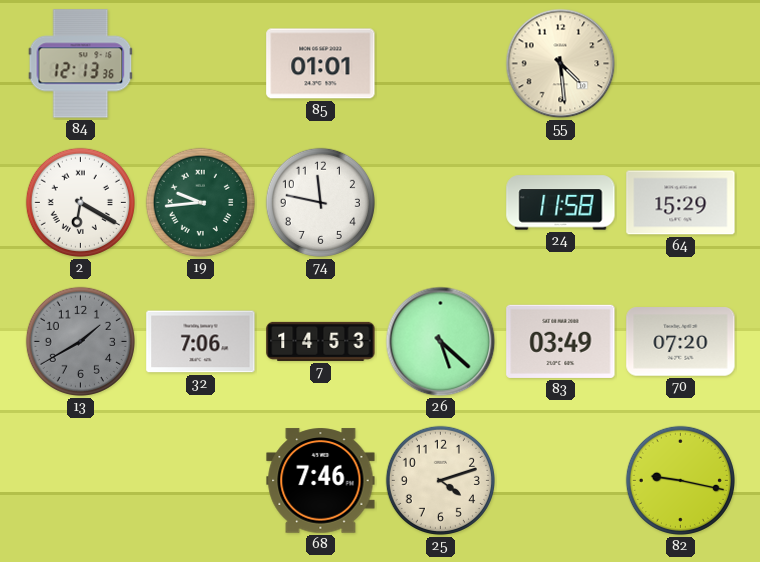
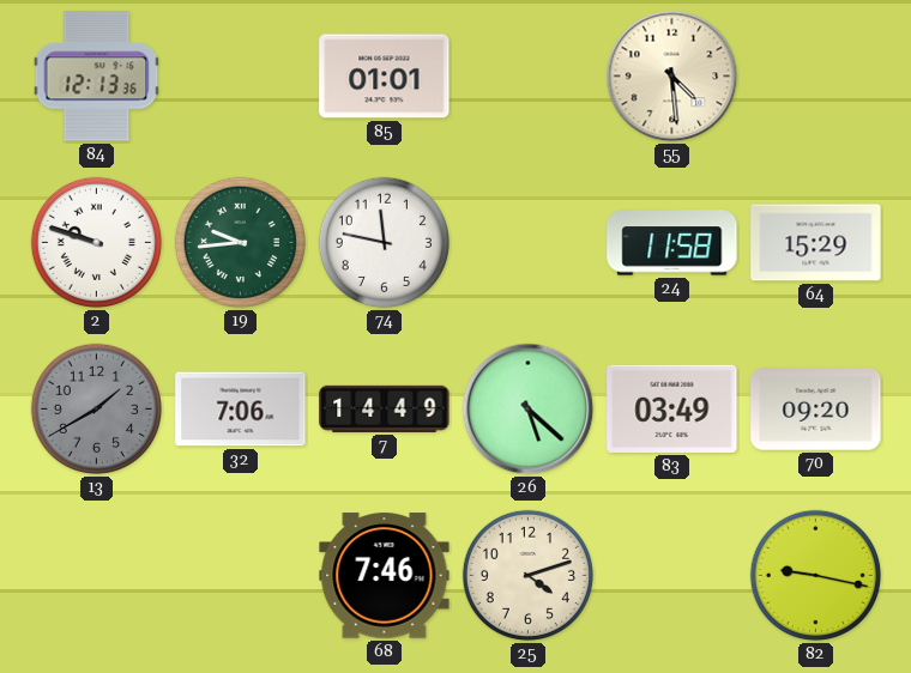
2: 6:20 -> 9:48 (96, 242)
7: 14:53 -> 14:49 (385, 408)
70: 07:20 -> 09:20 (816, 410)
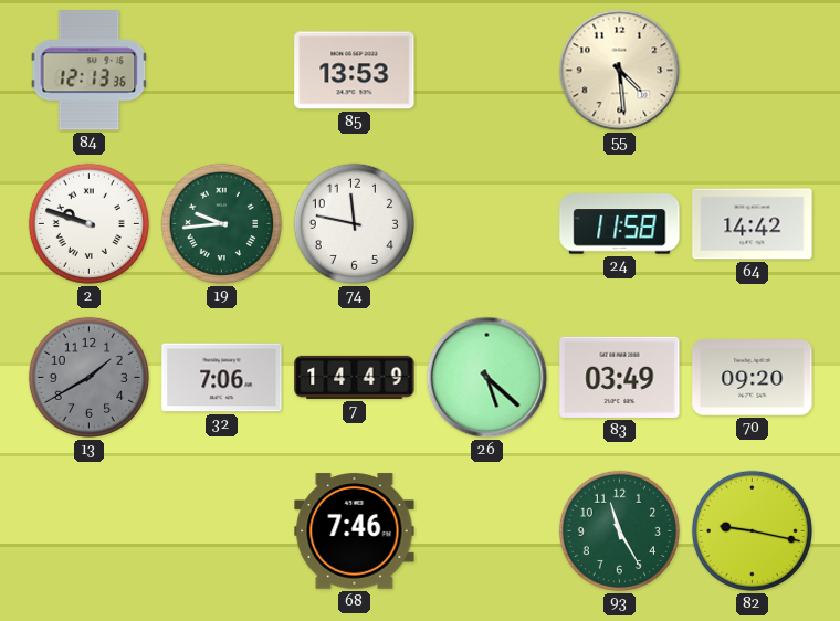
85: 01:01 -> 13:53 (355, 71)
64: 15:29 -> 14:42 (753, 224)
25: 4:12 -> none (527, 575)
93: none -> 11:25 (619, 530)
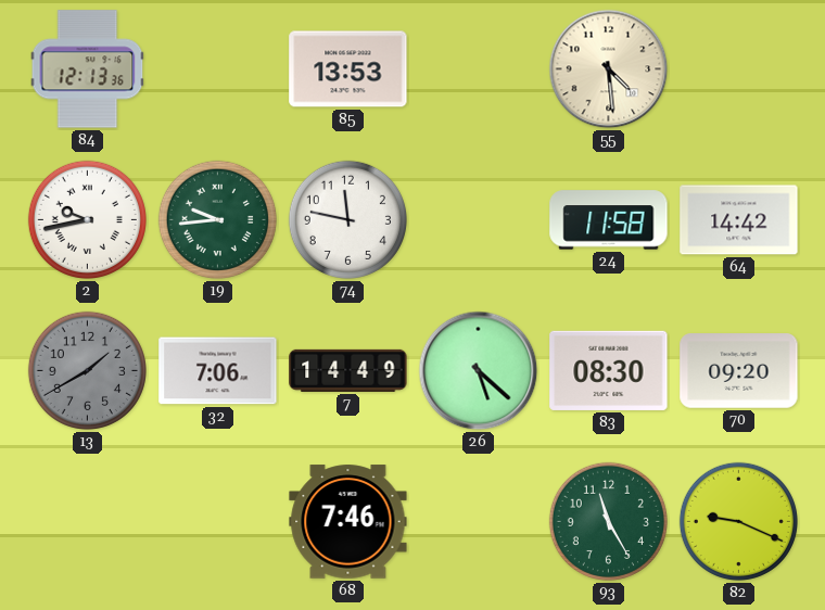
2: 9:48 -> 9:43 (87, 219)
83: 03:49 -> 08:30 (609, 370)
82: 9:17 -> 9:19 (738, 521)
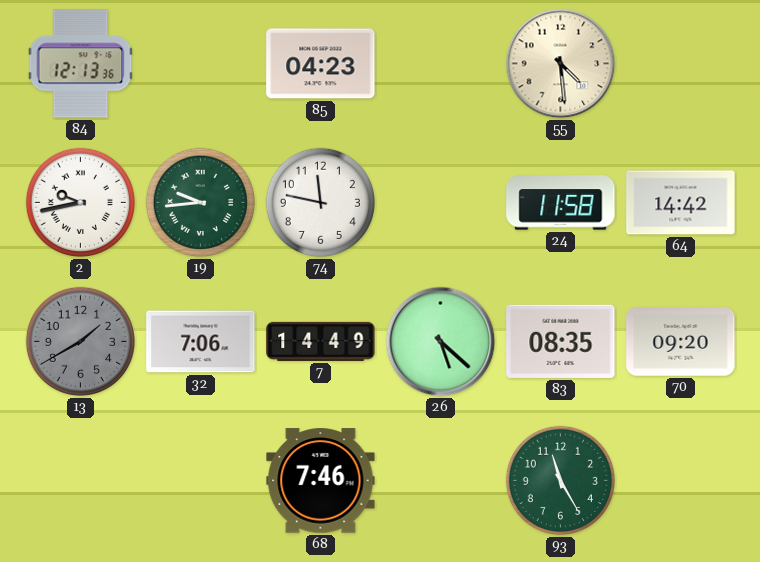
85: 13:53 -> 04:23 (321, 64)
83: 08:30 -> 08:35 (561, 341)
82: 9:19 -> none (738, 521)
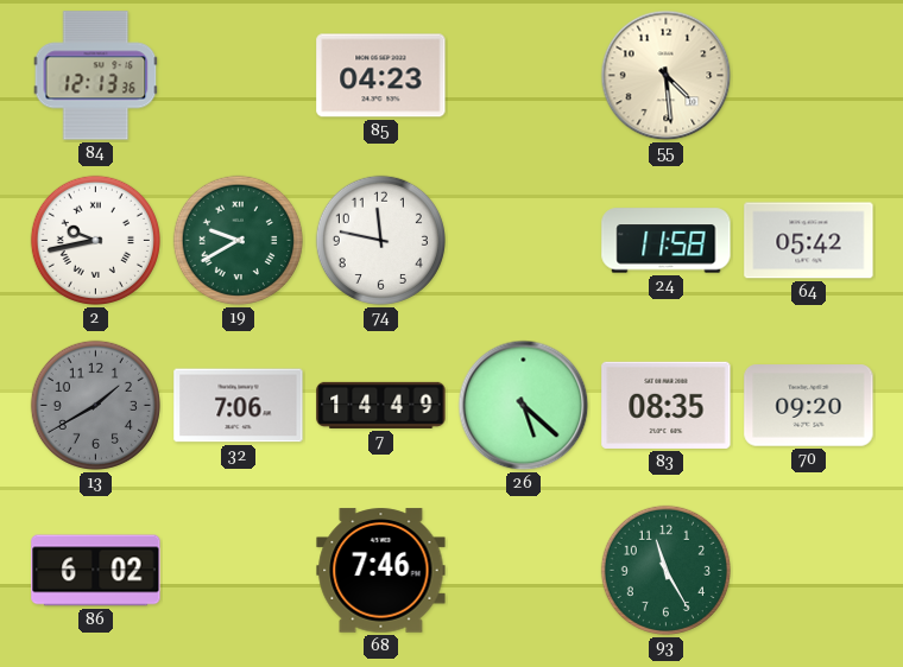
19: 9:44 -> 9:40 (238, 240)
64: 14:42 -> 05:42 (809, 241)
86: none -> 6:02 (96, 571)
